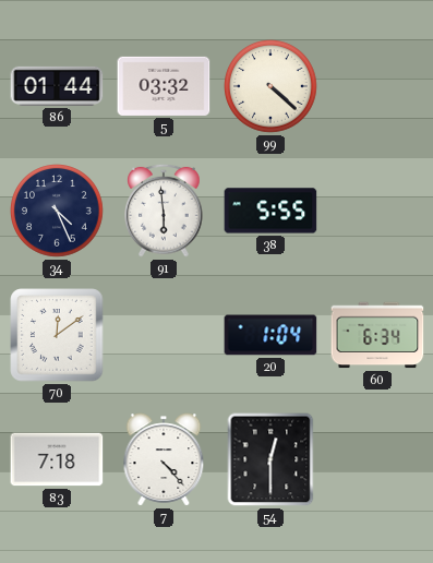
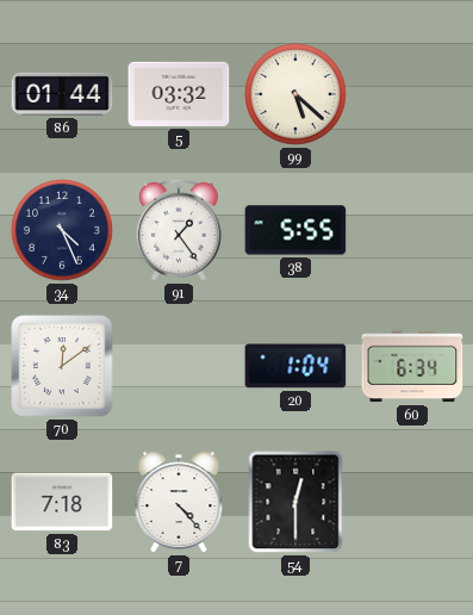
99: 4:22 -> 5:22 (297, 94)
91: 5:59 -> 1:24 (180, 230)
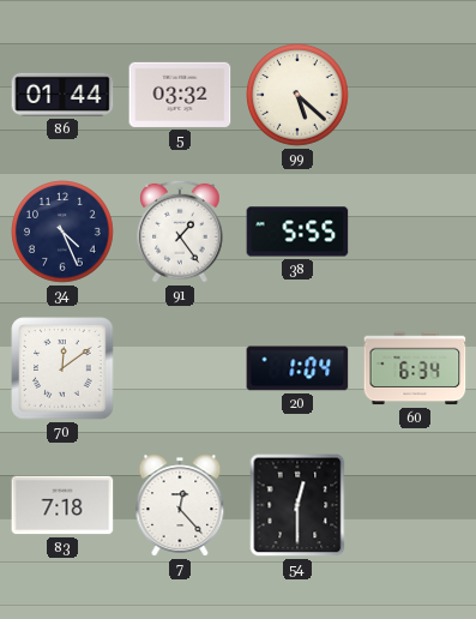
7: 4:23 -> 12:23 (180, 505)
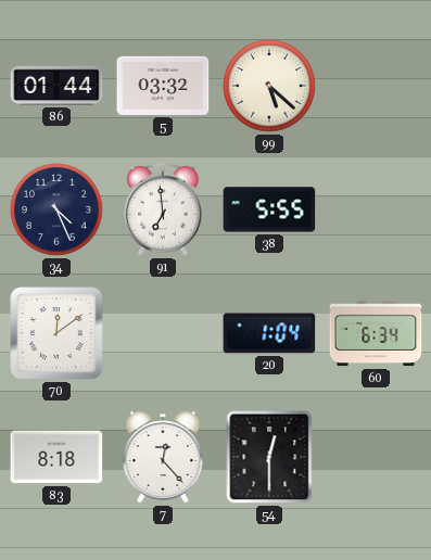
91: 1:24 -> 6:59 (164, 209)
83: 7:18 -> 8:18 (56, 457)
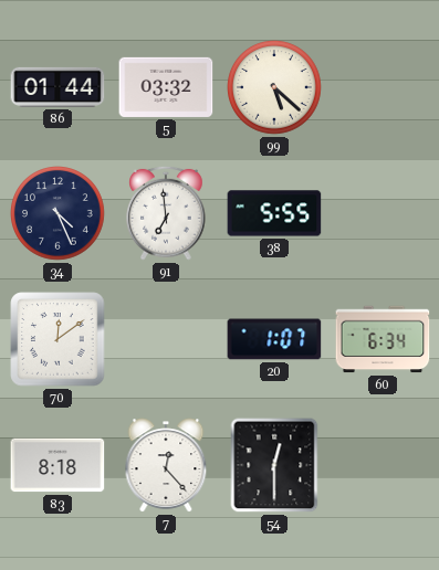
20: 1:04 -> 1:07 (274, 339)
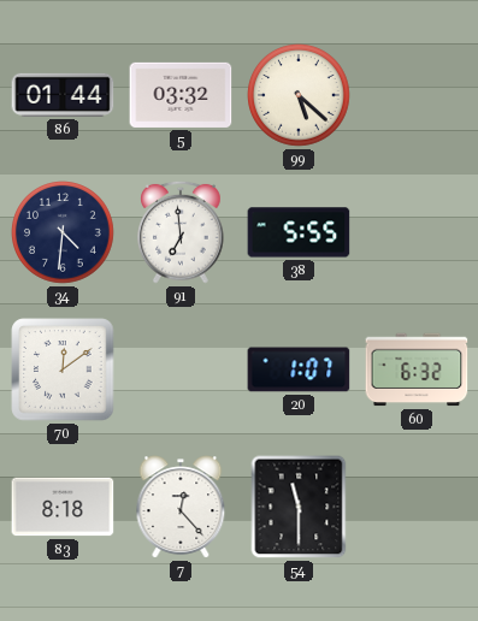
34: 4:26 -> 4:31 (64, 232)
60: 6:34 -> 6:32 (417, 369)
54: 12:30 -> 11:30 (299, 507)
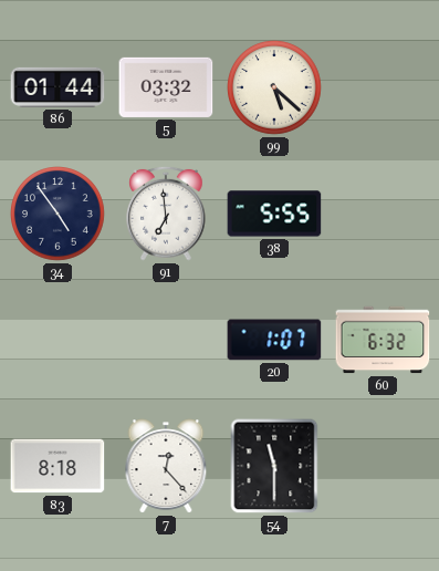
34: 4:31 -> 4:54 (59, 214)
70: 12:09 -> none (63, 369)
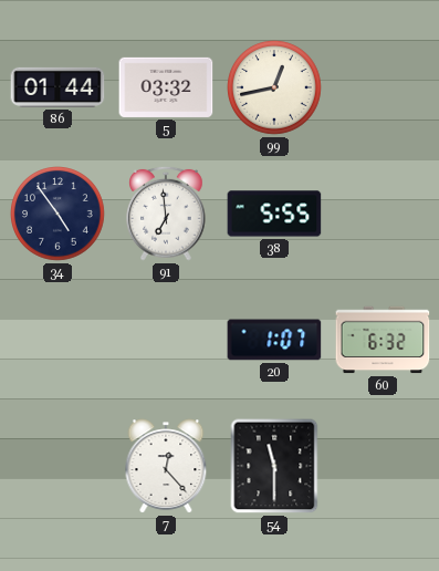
99: 5:22 -> 12:43 (275, 87)
83: 8:18 -> none (58, 466)
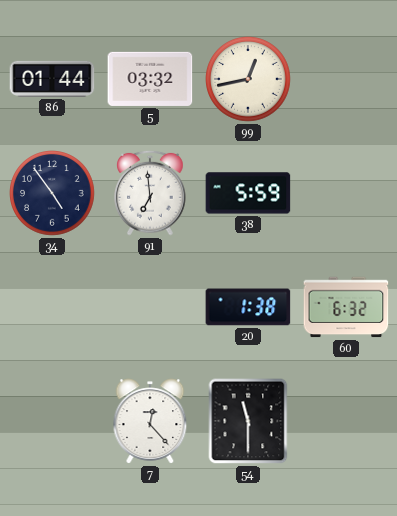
38: 5:55 -> 5:59 (248, 193)
20: 1:07 -> 1:38 (248, 307)
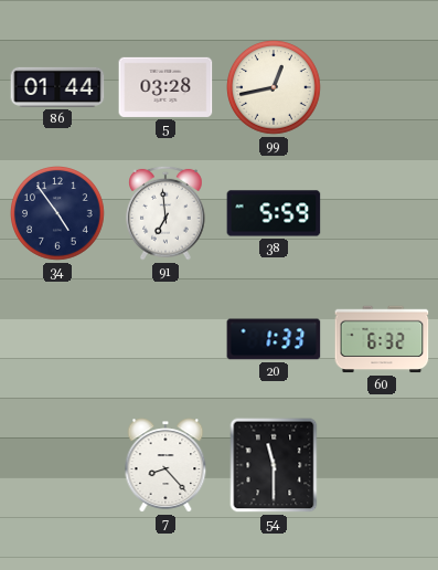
5: 03:32 -> 03:28 (165, 87)
20: 1:38 -> 1:33 (274, 339)
7: 12:23 -> 8:23 (165, 465)
